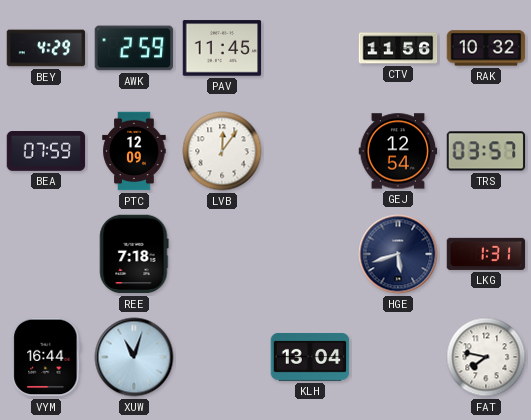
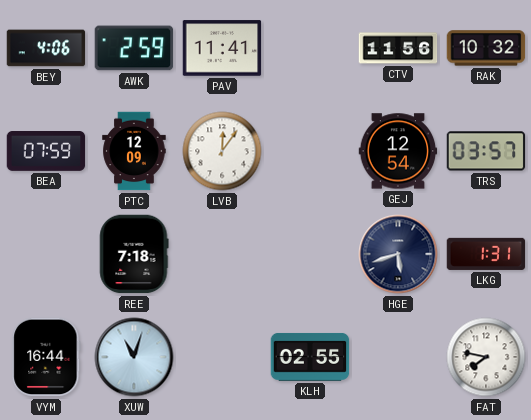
BEY: 4:29 -> 4:06 (46, 48)
PAV: 11:45 -> 11:41 (222, 48)
KLH: 13:04 -> 02:55 (310, 357)
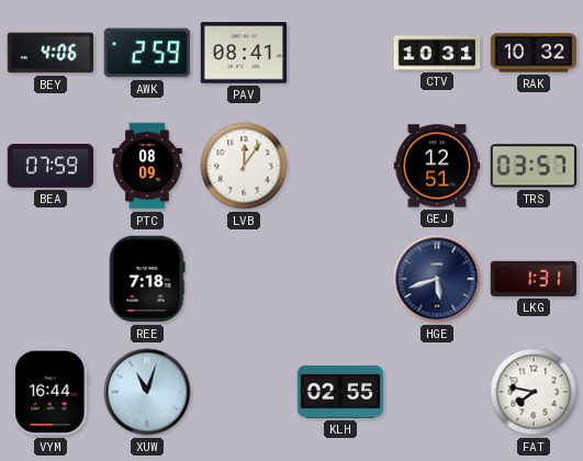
PAV: 11:41 -> 08:41 (244, 53)
CTV: 11:56 -> 10:31 (437, 53)
PTC: 12:09 -> 08:09 (147, 166)
GEJ: 12:54 -> 12:51 (437, 166)
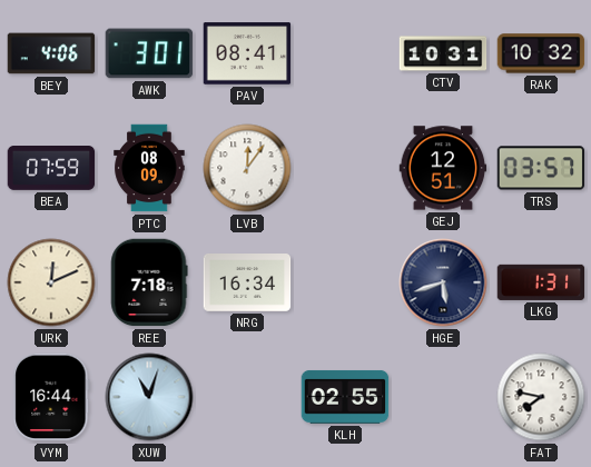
AWK: 2:59 -> 3:01 (149, 53)
URK: none -> 12:11 (51, 282)
NRG: none -> 16:34 (247, 284)
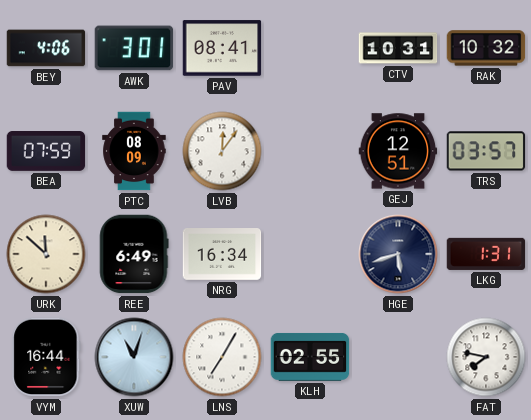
URK: 12:11 -> 11:52 (46, 254)
REE: 7:18 -> 6:49 (134, 254)
LNS: none -> 7:05 (222, 357)
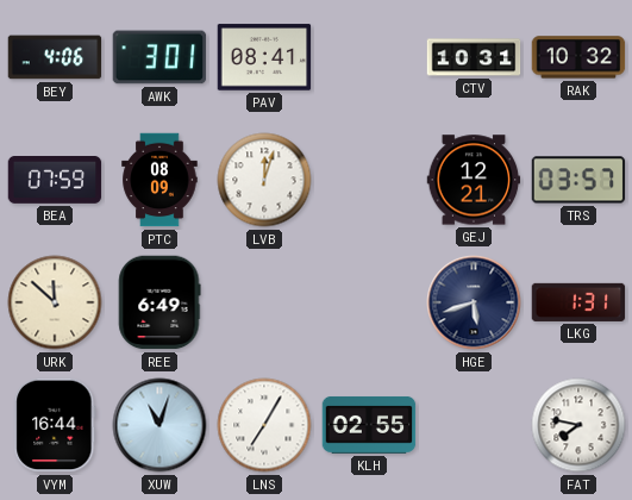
LVB: 12:06 -> 12:03 (264, 180)
GEJ: 12:51 -> 12:21 (474, 180)
NRG: 16:34 -> none (222, 255)
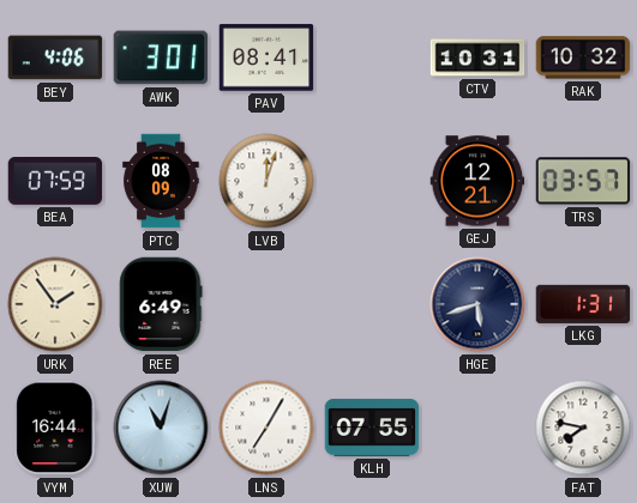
URK: 11:52 -> 1:54 (55, 304)
KLH: 02:55 -> 07:55 (372, 428)
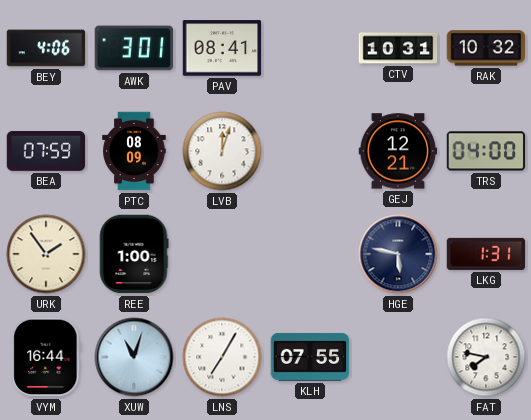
TRS: 03:57 -> 04:00 (486, 151)
REE: 6:49 -> 1:00 (134, 254)
HGE: 5:42 -> 5:47 (398, 254)
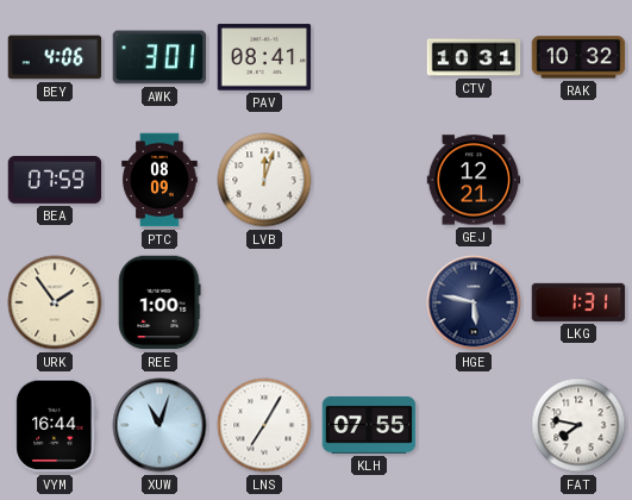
TRS: 04:00 -> none (486, 151)
